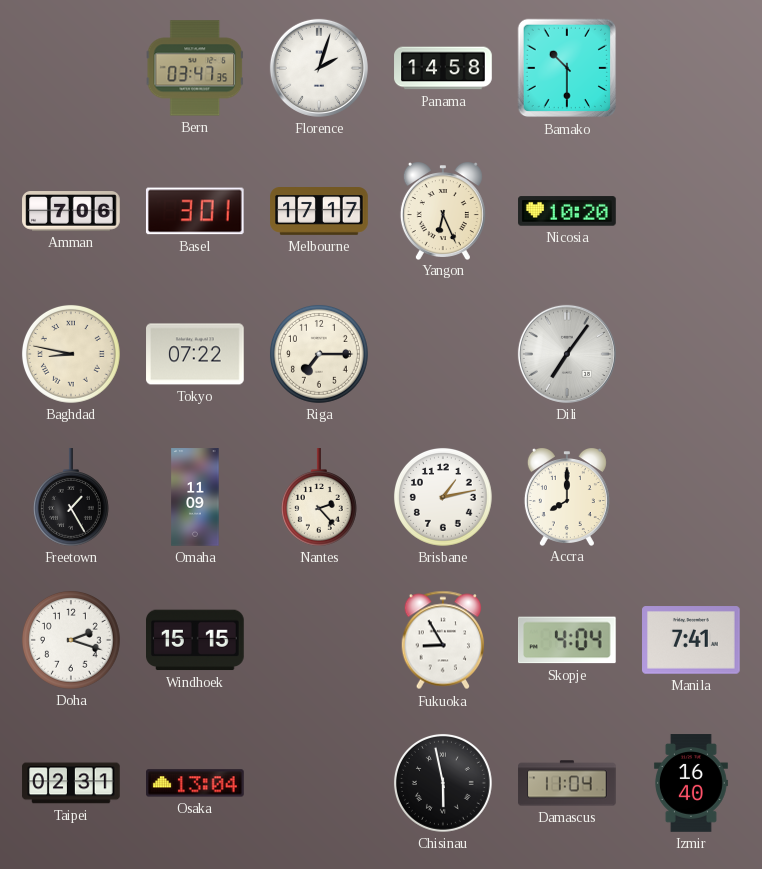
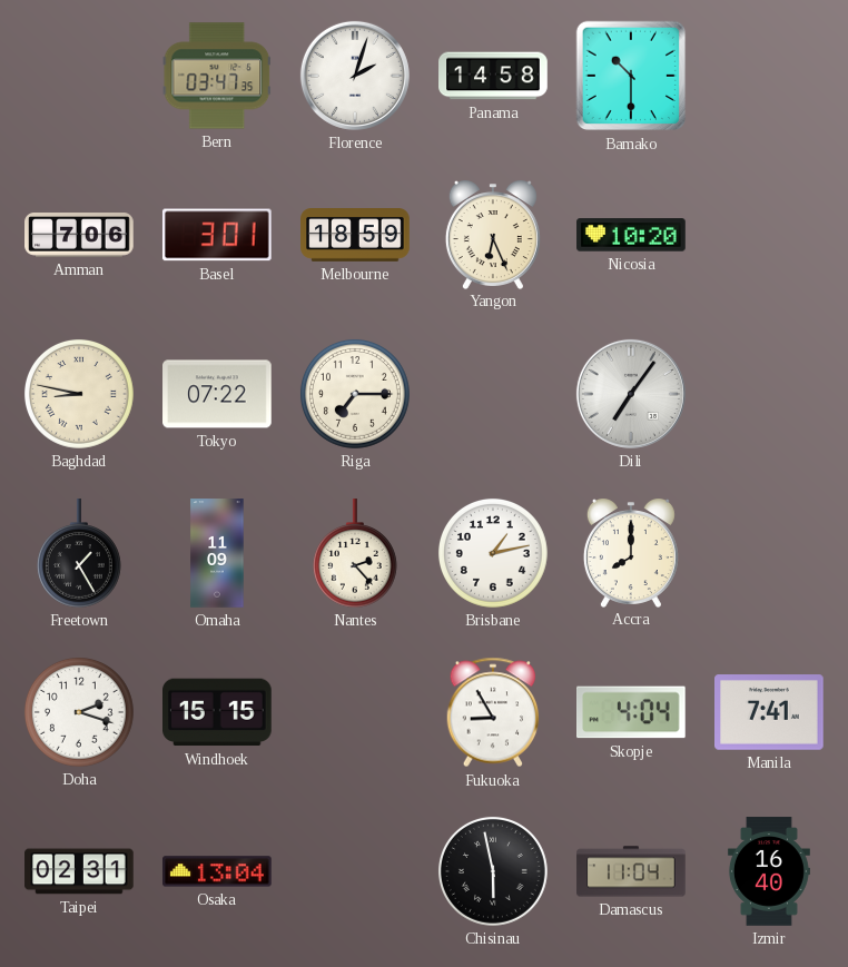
Melbourne: 17:17 -> 18:59 (355, 236)
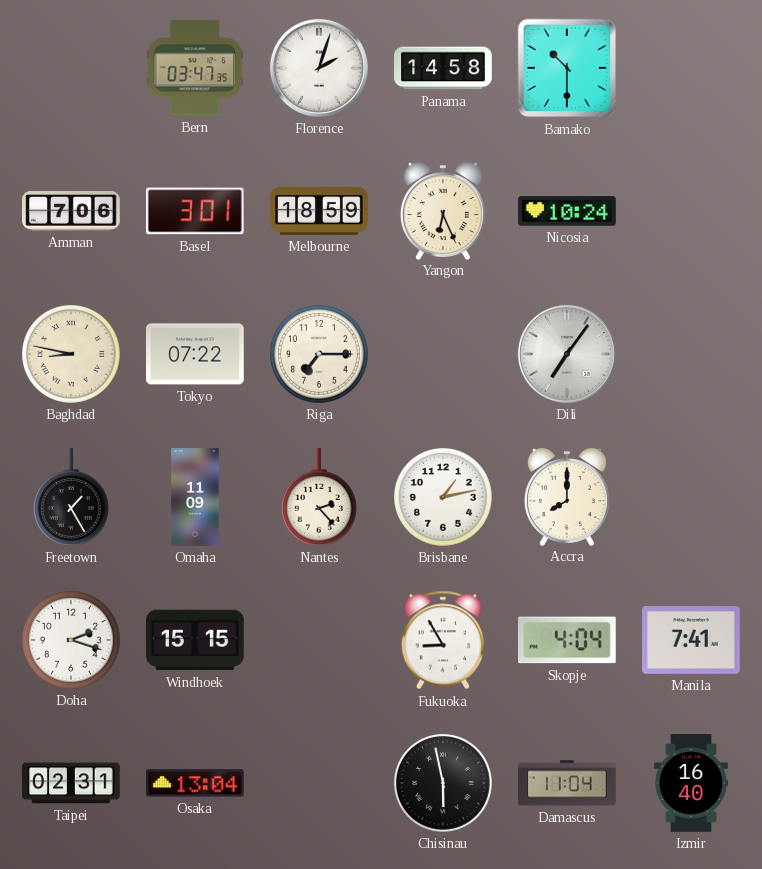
Nicosia: 10:20 -> 10:24 (567, 211)
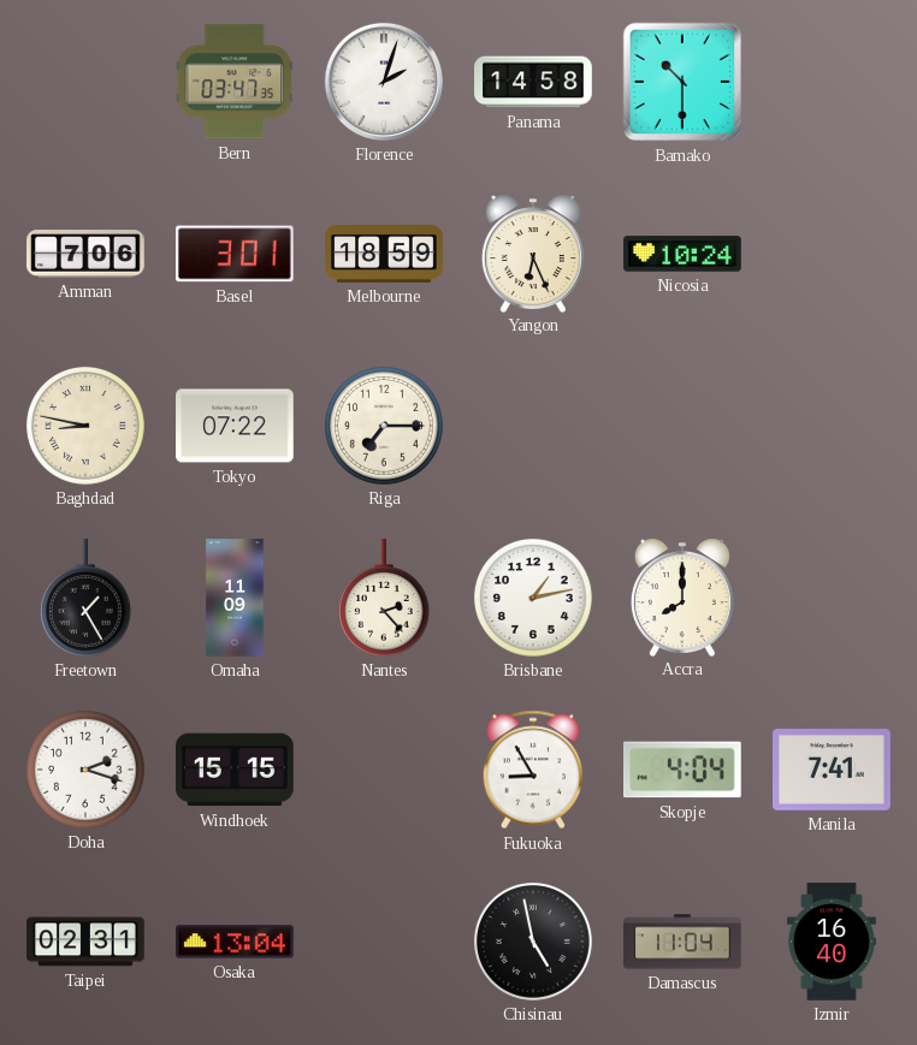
Dili: 7:06 -> none (567, 354)
Chisinau: 5:58 -> 4:58 (533, 942)
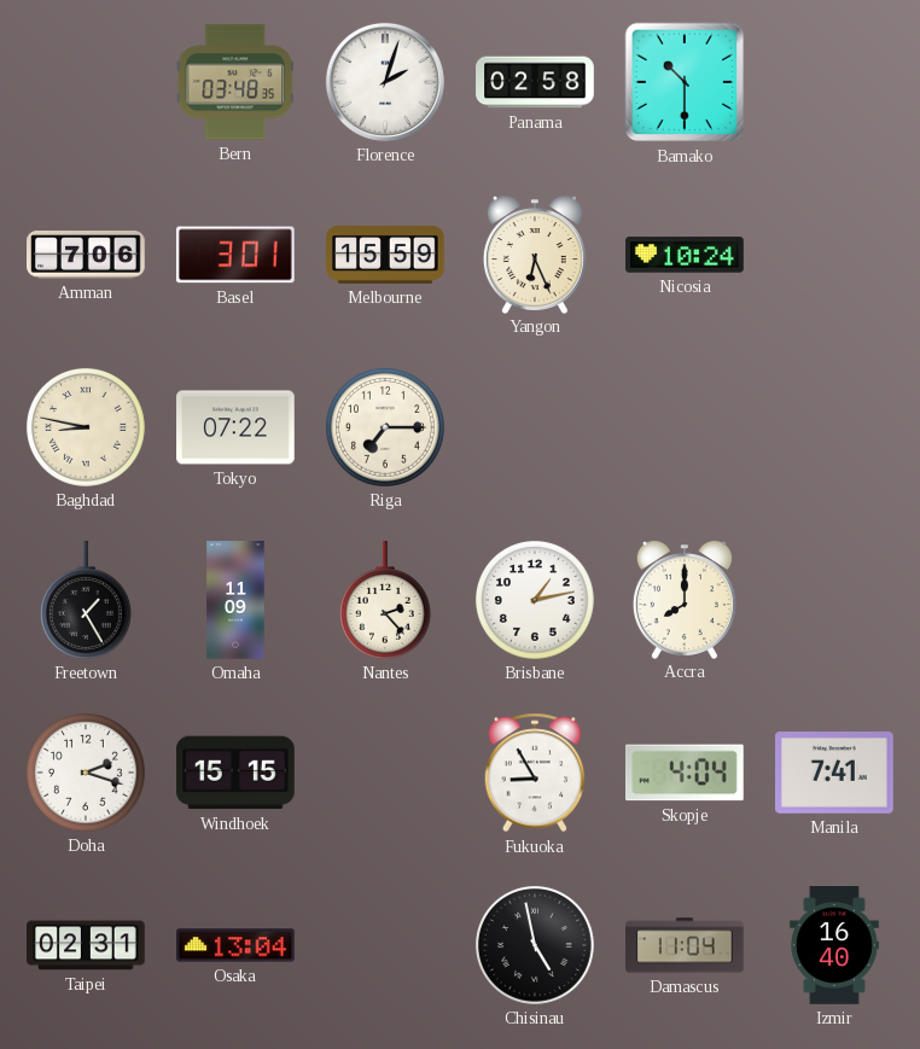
Bern: 03:47 -> 03:48 (234, 82)
Panama: 14:58 -> 02:58 (535, 82)
Melbourne: 18:59 -> 15:59 (385, 256)
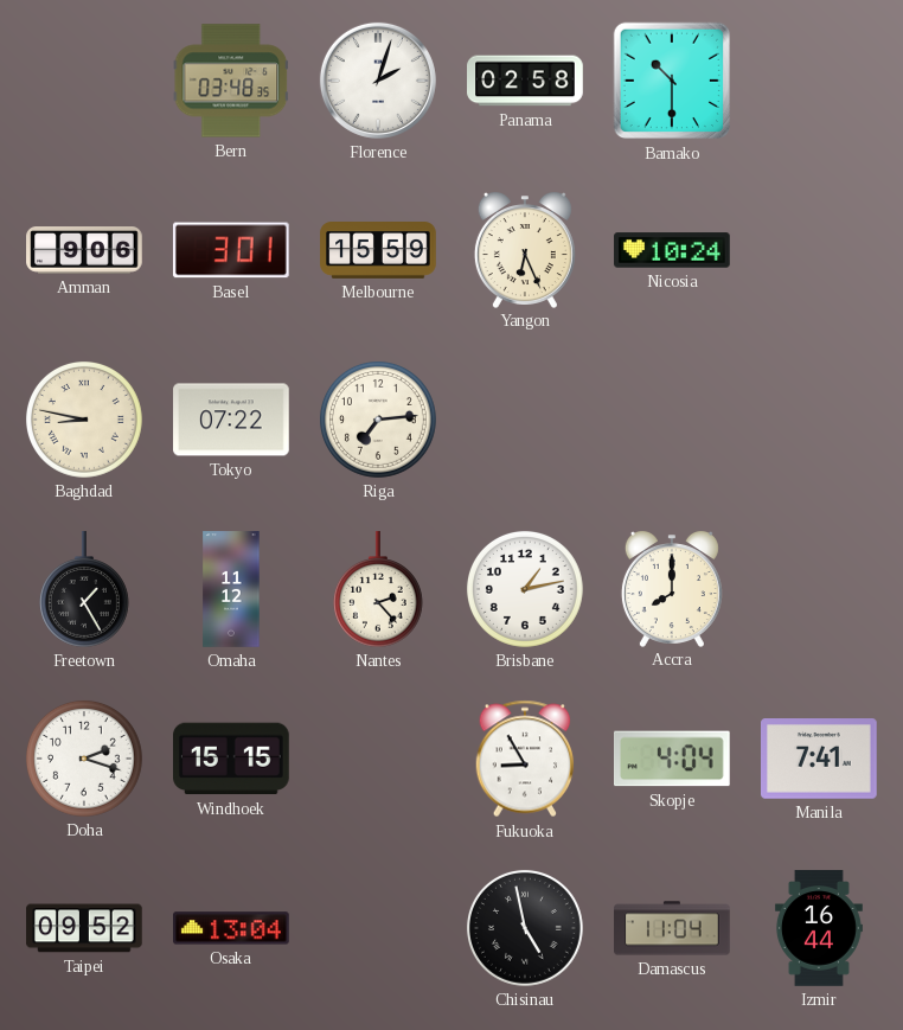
Amman: 7:06 -> 9:06 (84, 251)
Riga: 7:15 -> 7:14 (378, 420)
Omaha: 11:09 -> 11:12 (231, 589)
Taipei: 02:31 -> 09:52 (84, 928)
Izmir: 16:40 -> 16:44 (819, 928)
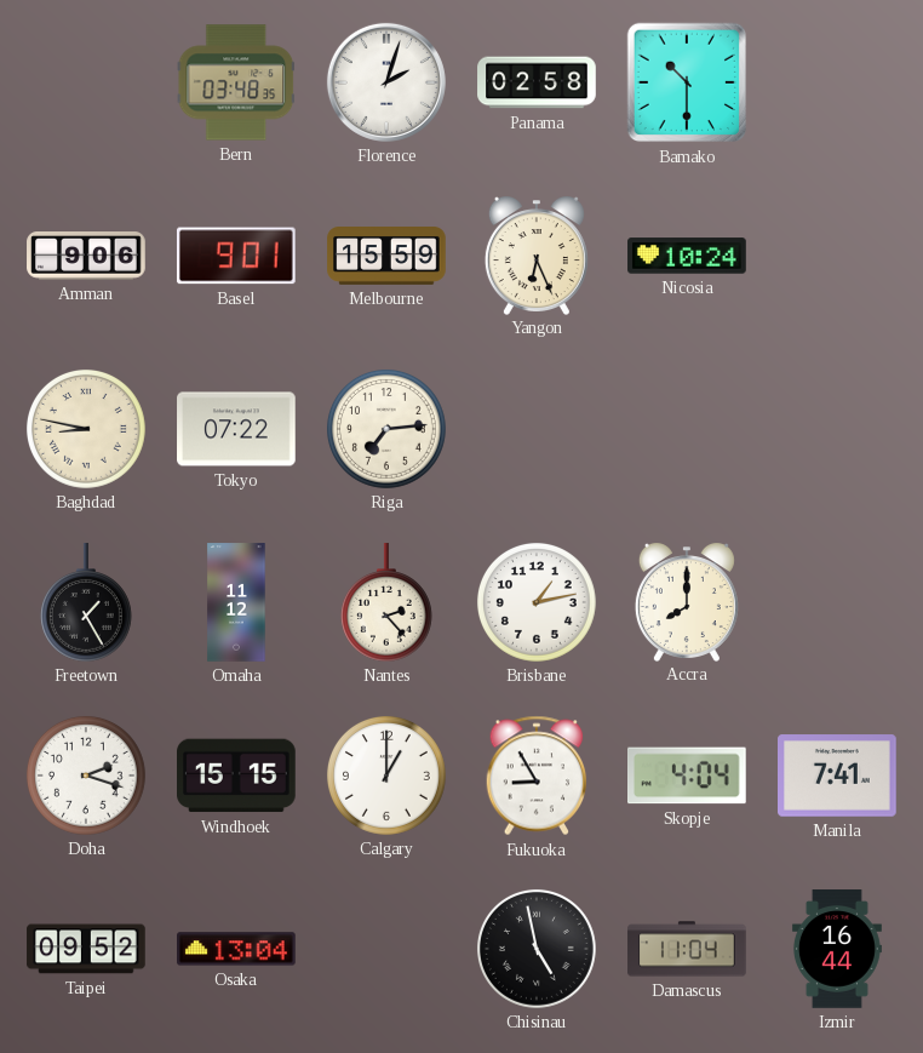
Basel: 3:01 -> 9:01 (236, 256)
Calgary: none -> 1:00 (386, 776)
